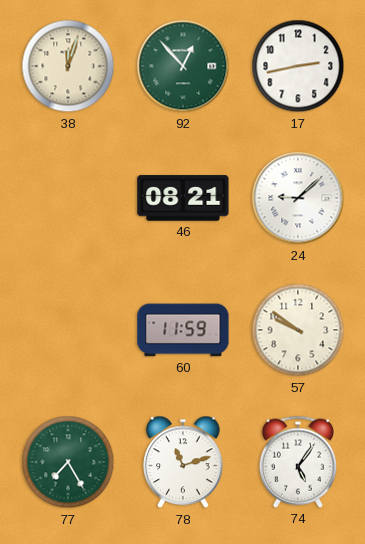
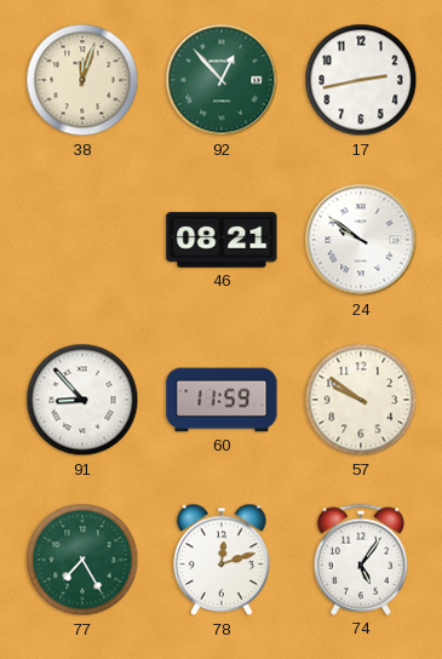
24: 9:08 -> 9:51 (361, 240)
91: none -> 8:53 (82, 400)
78: 11:12 -> 12:12 (222, 560)
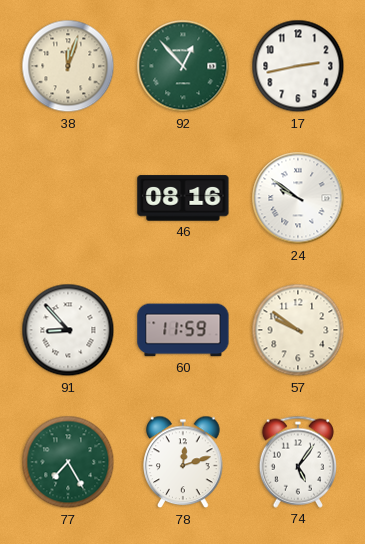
46: 08:21 -> 08:16 (183, 198)
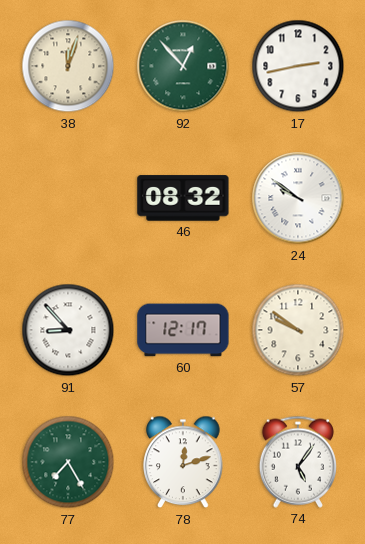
46: 08:16 -> 08:32 (183, 198)
60: 11:59 -> 12:17 (183, 330)
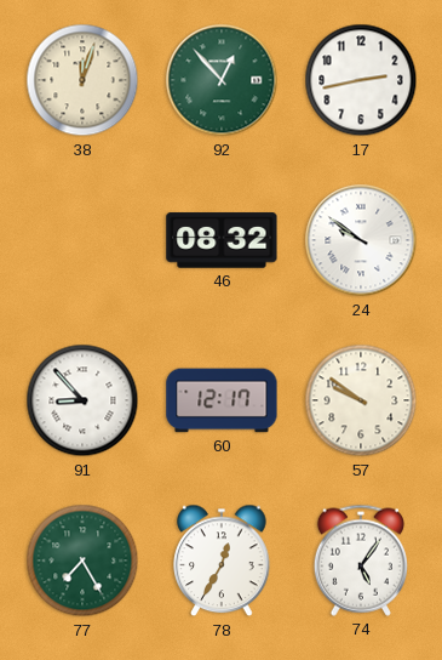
78: 12:12 -> 12:35 (222, 561)
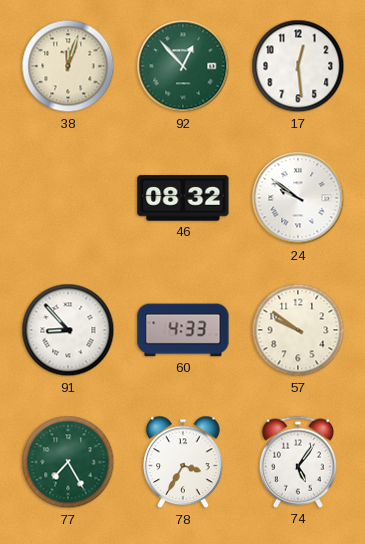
17: 2:43 -> 12:29 (298, 66)
60: 12:17 -> 4:33 (183, 330)
78: 12:35 -> 3:35 (183, 462)
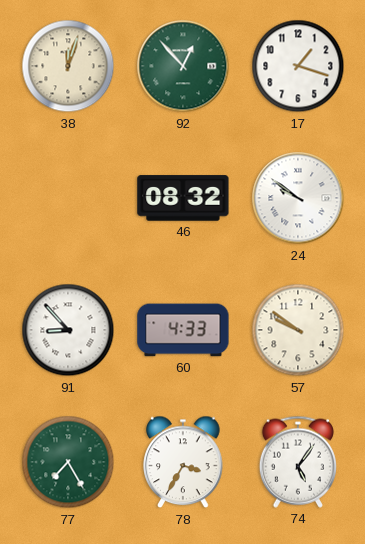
17: 12:29 -> 1:18 (298, 66)
